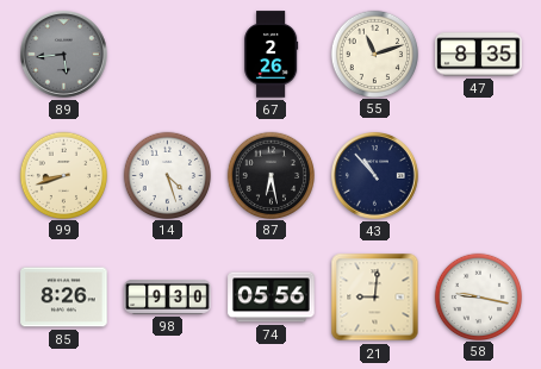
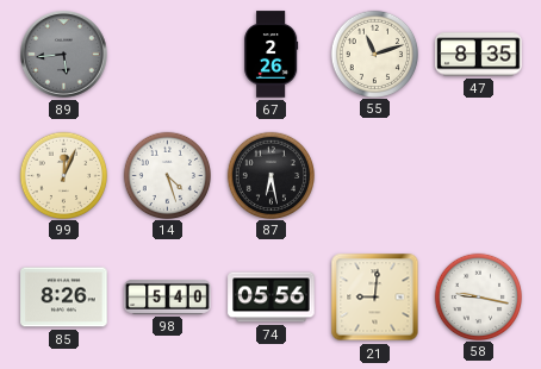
99: 8:42 -> 12:04 (63, 175)
43: 10:53 -> none (375, 176)
98: 9:30 -> 5:40 (168, 296)
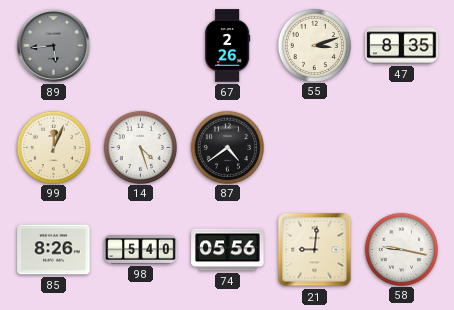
55: 11:12 -> 3:12 (314, 45)
87: 6:28 -> 4:39 (227, 147)
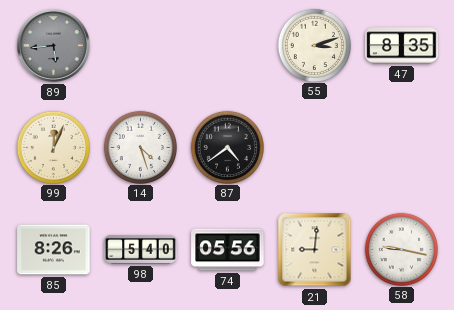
67: 2:26 -> none (228, 46)
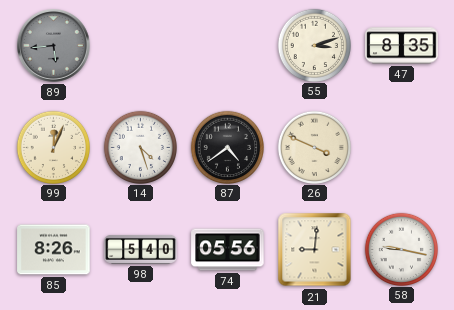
26: none -> 3:49 (314, 147)
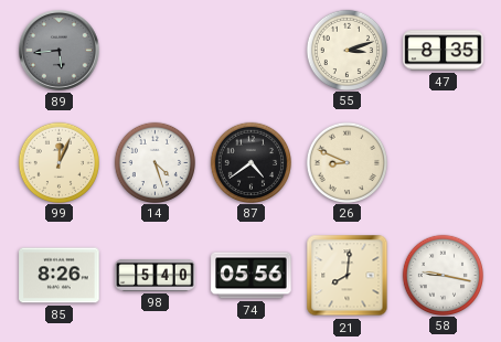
26: 3:49 -> 8:49 (347, 162)
21: 9:01 -> 8:01 (348, 276)
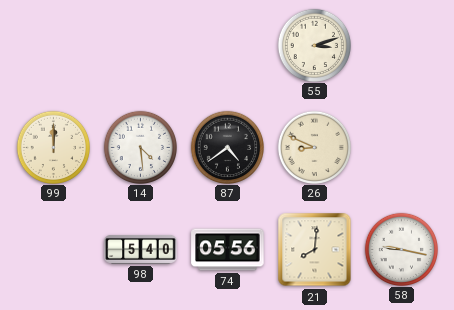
89: 5:44 -> none (60, 51)
47: 8:35 -> none (444, 51)
99: 12:04 -> 12:00 (53, 147)
14: 4:27 -> 4:29 (140, 147)
85: 8:26 -> none (60, 276)
